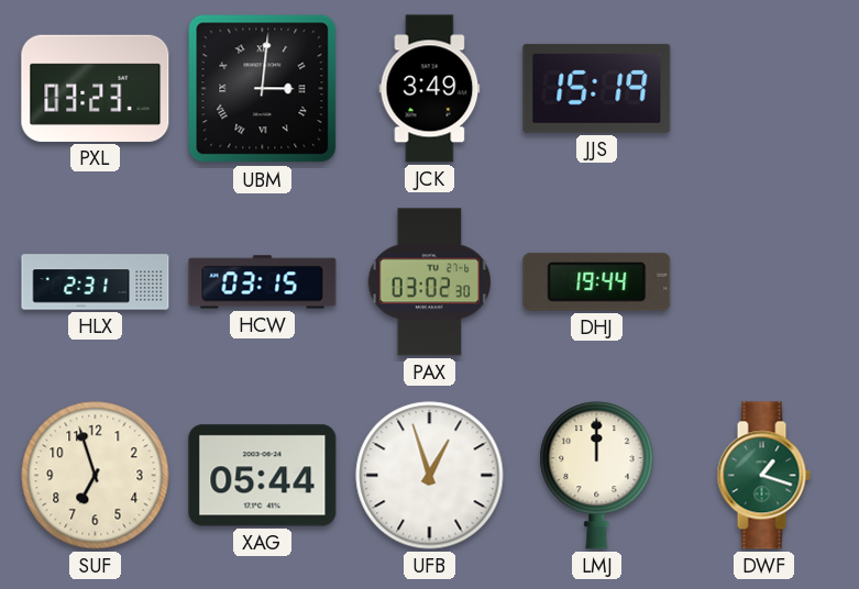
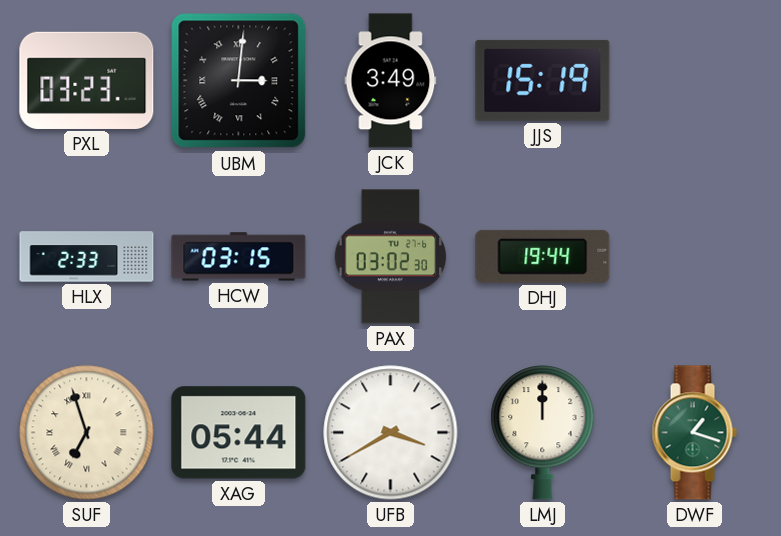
HLX: 2:31 -> 2:33 (87, 257)
SUF numerals: Arabic -> Roman (87, 433)
UFB: 12:57 -> 3:40 (391, 433)
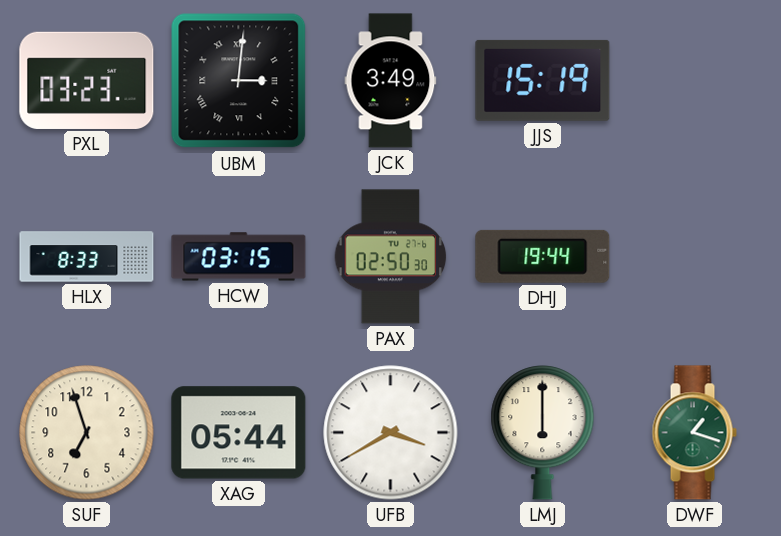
HLX: 2:33 -> 8:33 (87, 257)
PAX: 03:02 -> 02:50 (391, 257)
SUF numerals: Roman -> Arabic (87, 433)
LMJ: 12:00 -> 6:00 (543, 433)
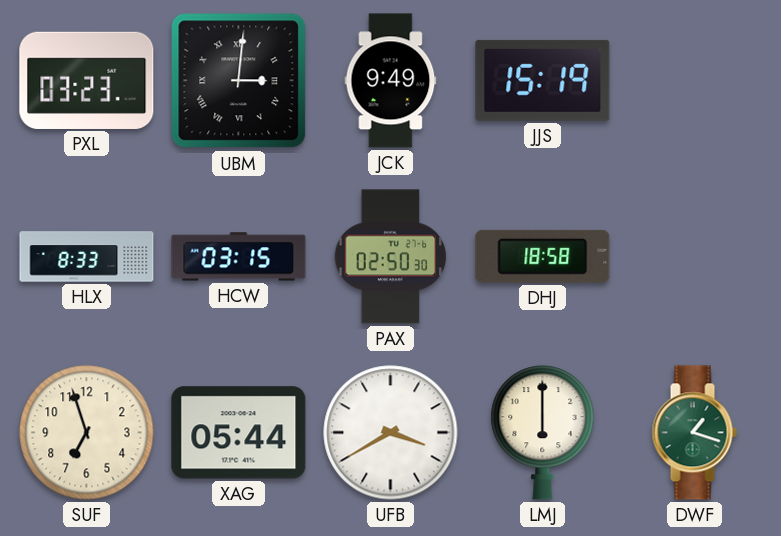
JCK: 3:49 -> 9:49 (391, 81)
DHJ: 19:44 -> 18:58 (543, 256)
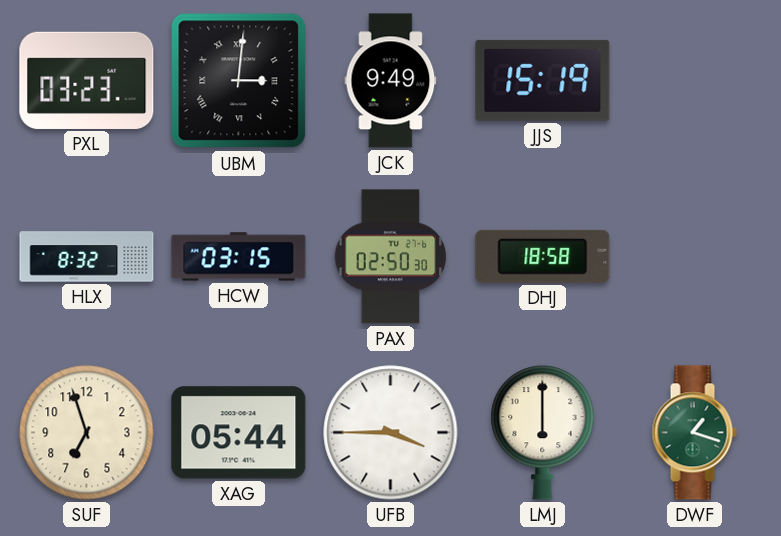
HLX: 8:33 -> 8:32 (87, 257)
UFB: 3:40 -> 3:45 (391, 433)
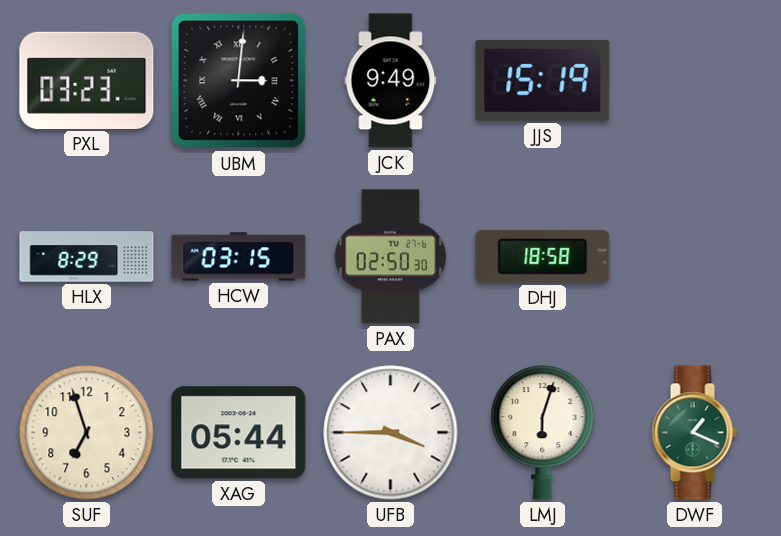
HLX: 8:32 -> 8:29 (87, 257)
LMJ: 6:00 -> 6:03 (543, 433)
DWF: 1:18 -> 1:19 (694, 433)
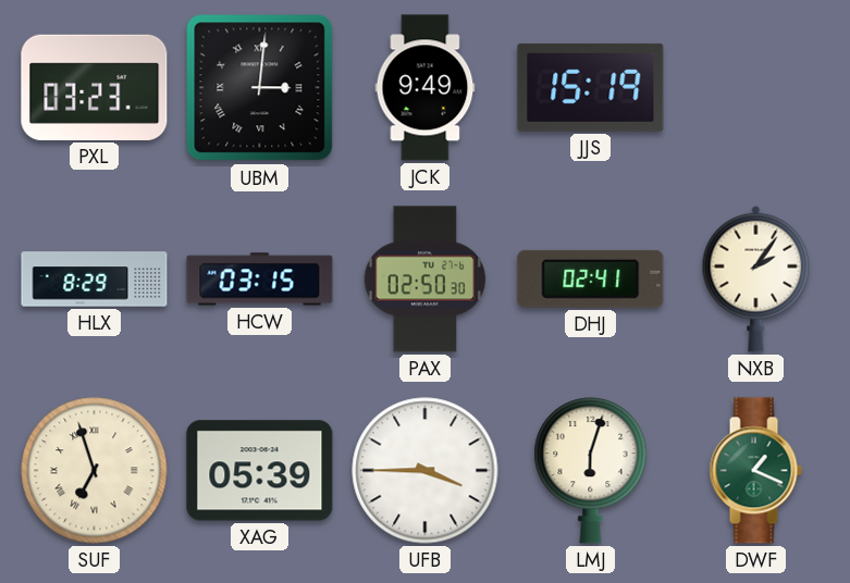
DHJ: 18:58 -> 02:41 (591, 278)
NXB: none -> 2:06 (756, 278)
SUF numerals: Arabic -> Roman (95, 471)
XAG: 05:44 -> 05:39 (260, 471)
